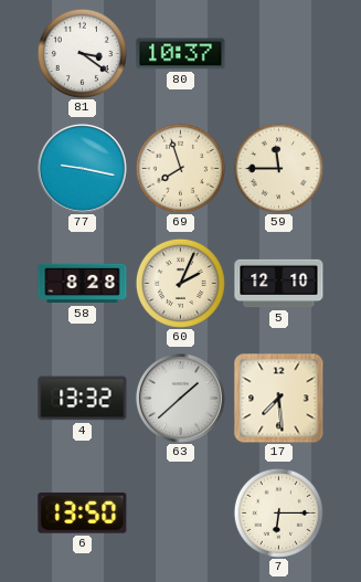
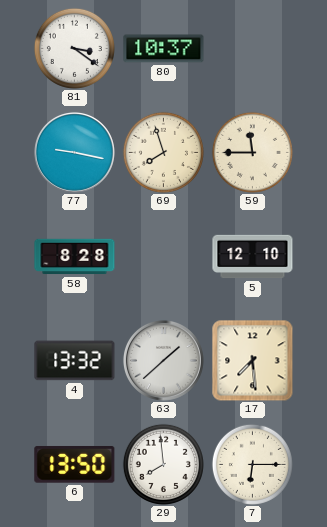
60: 2:04 -> none (180, 283)
29: none -> 7:59 (163, 464)
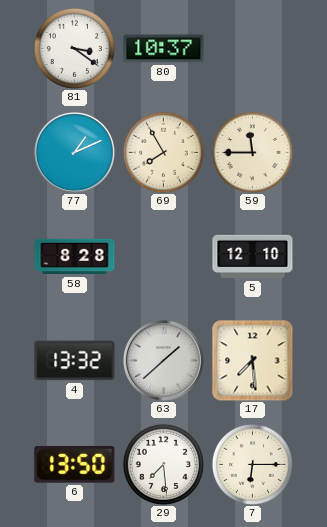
77: 9:17 -> 1:11 (74, 152)
69: 7:57 -> 7:55 (163, 152)
29: 7:59 -> 7:29 (163, 464)
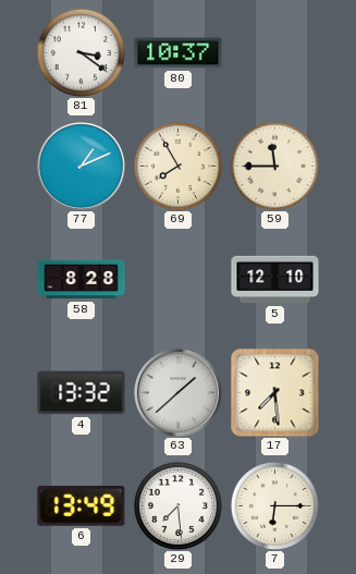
6: 13:50 -> 13:49 (82, 505)
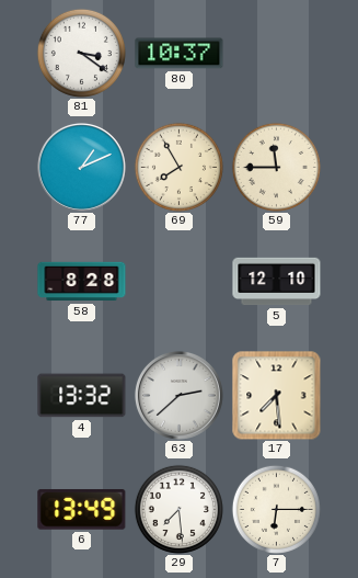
63: 1:38 -> 2:38 (178, 395)
